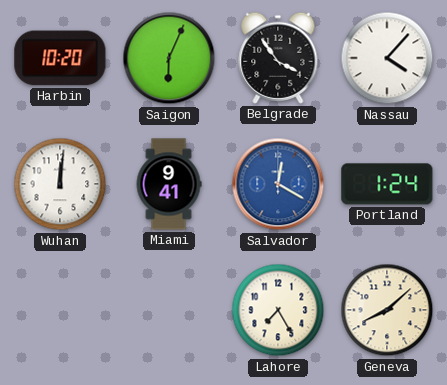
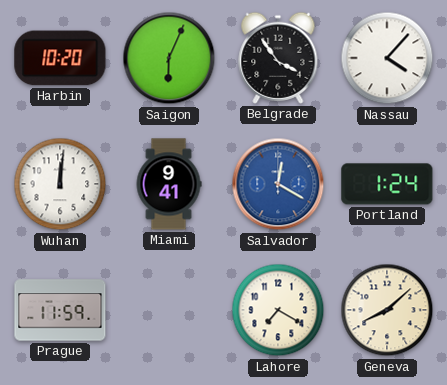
Prague: none -> 11:59 (60, 310)
Lahore: 7:25 -> 7:20 (278, 310)
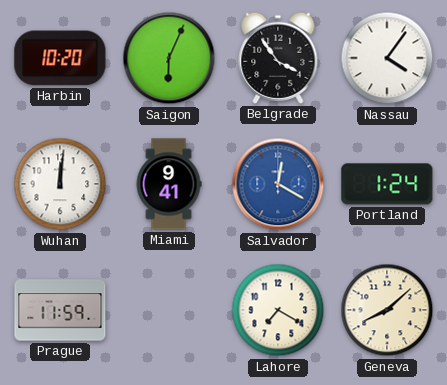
Nassau: 4:07 -> 4:06 (387, 58)
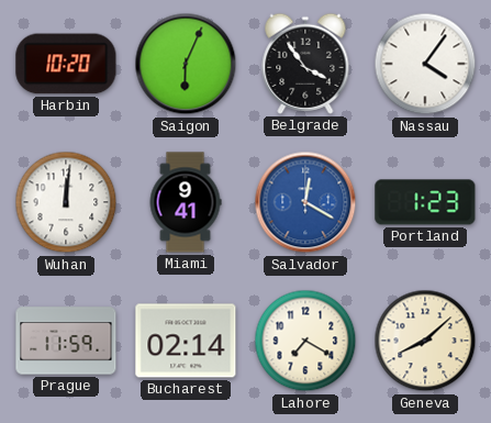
Portland: 1:24 -> 1:23 (425, 202)
Bucharest: none -> 02:14 (186, 341)
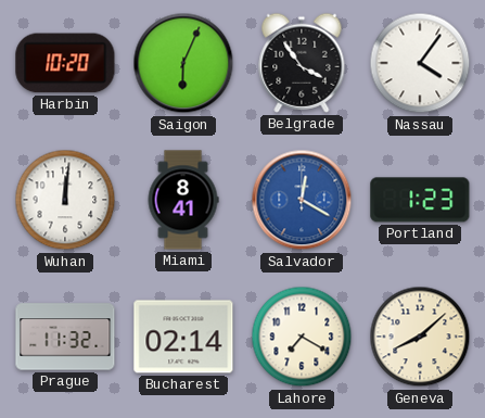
Miami: 9:41 -> 8:41 (183, 200)
Prague: 11:59 -> 11:32 (65, 337)
